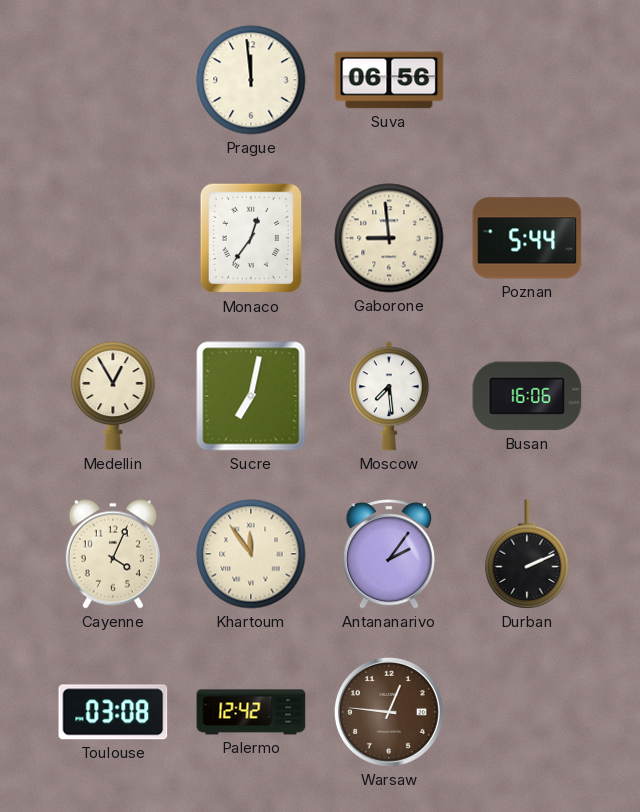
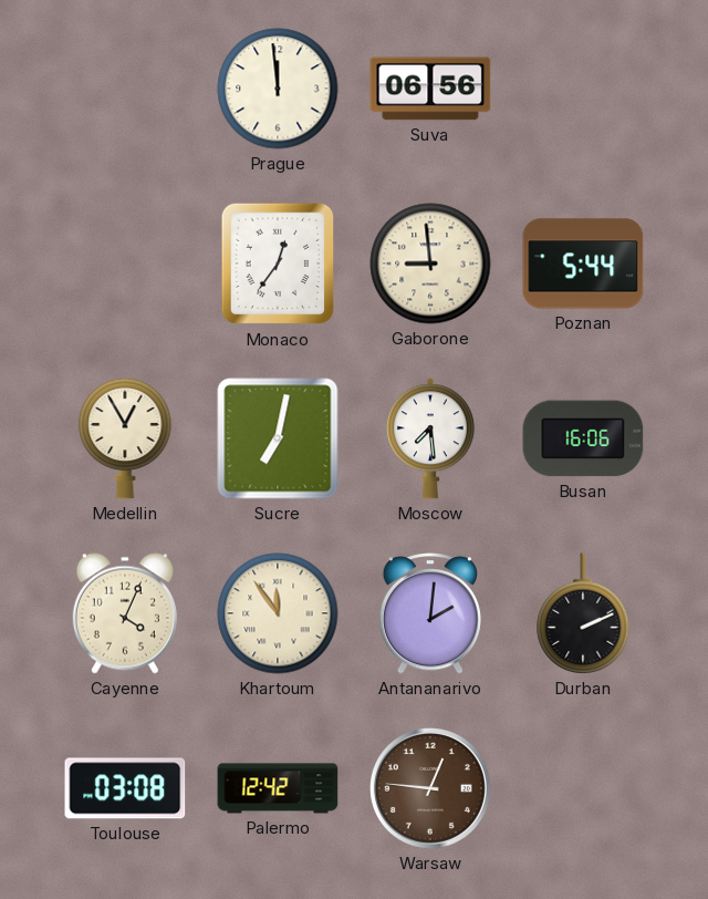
Antananarivo: 2:06 -> 2:01 (430, 613)
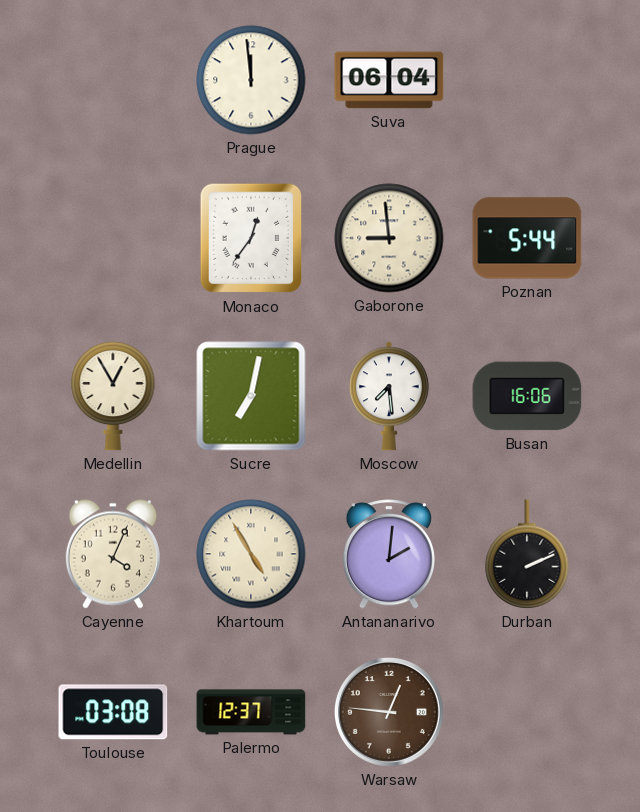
Suva: 06:56 -> 06:04 (389, 80)
Khartoum: 11:54 -> 4:55 (251, 554)
Palermo: 12:42 -> 12:37 (251, 712)
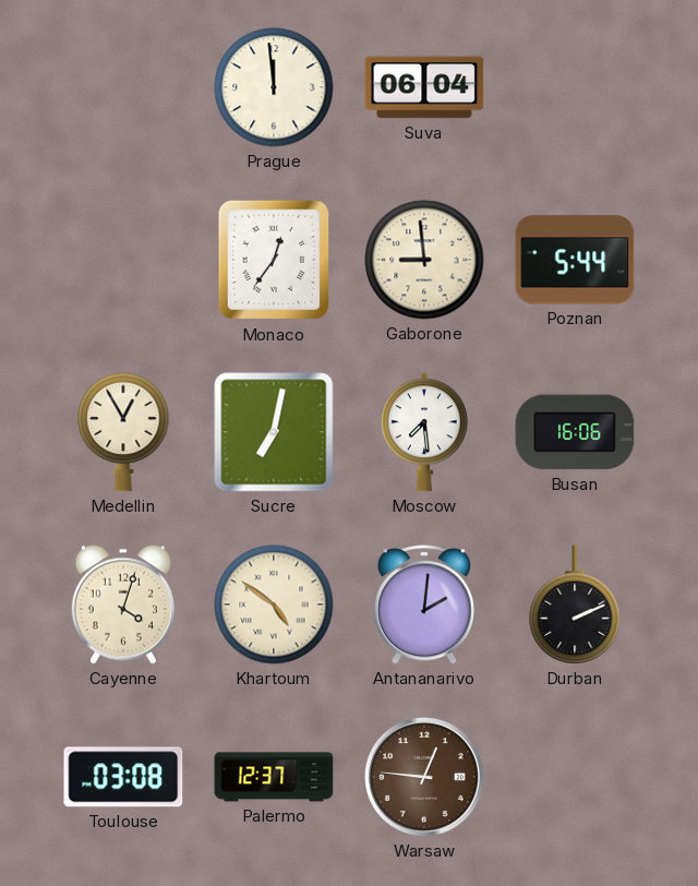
Cayenne: 4:04 -> 4:03 (123, 604)
Khartoum: 4:55 -> 4:51 (274, 604)
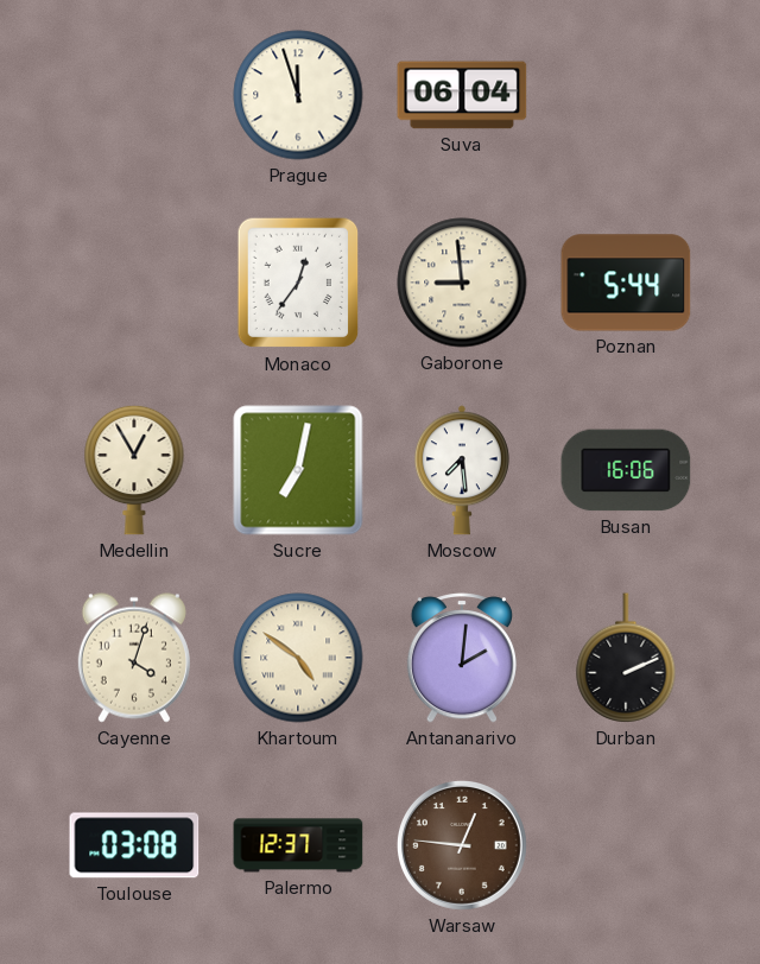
Prague: 11:59 -> 11:57 (298, 95)
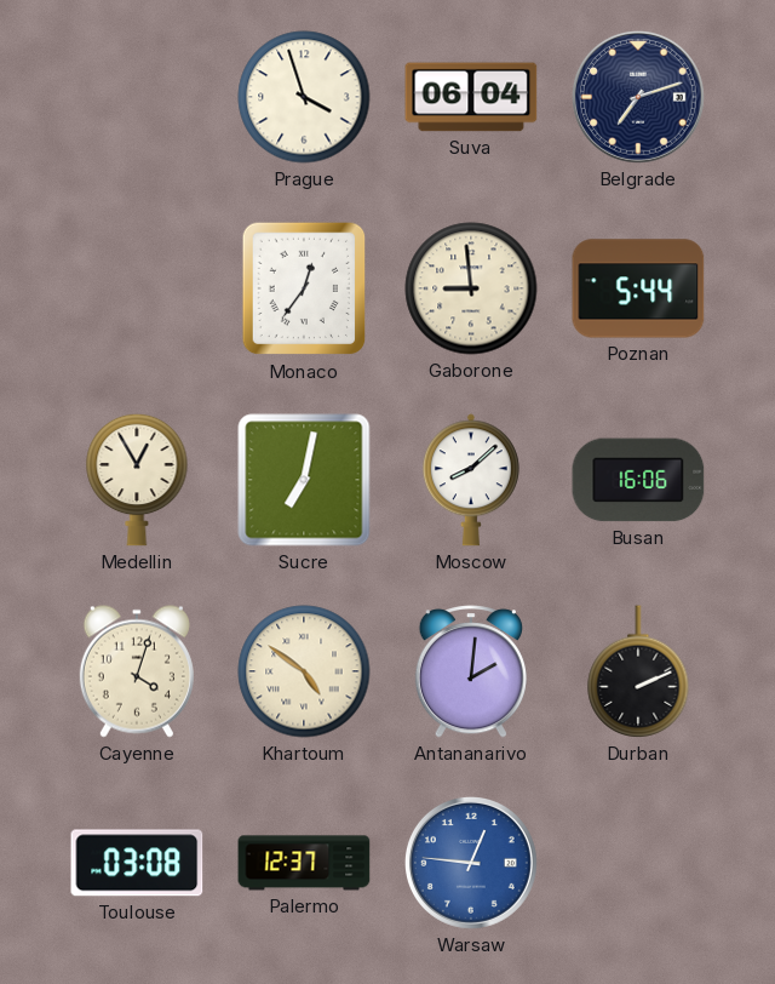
Prague: 11:57 -> 3:57 (304, 97)
Belgrade: none -> 7:12 (638, 97)
Moscow: 7:29 -> 8:08 (471, 480)
Warsaw dial: brown -> blue (471, 863)
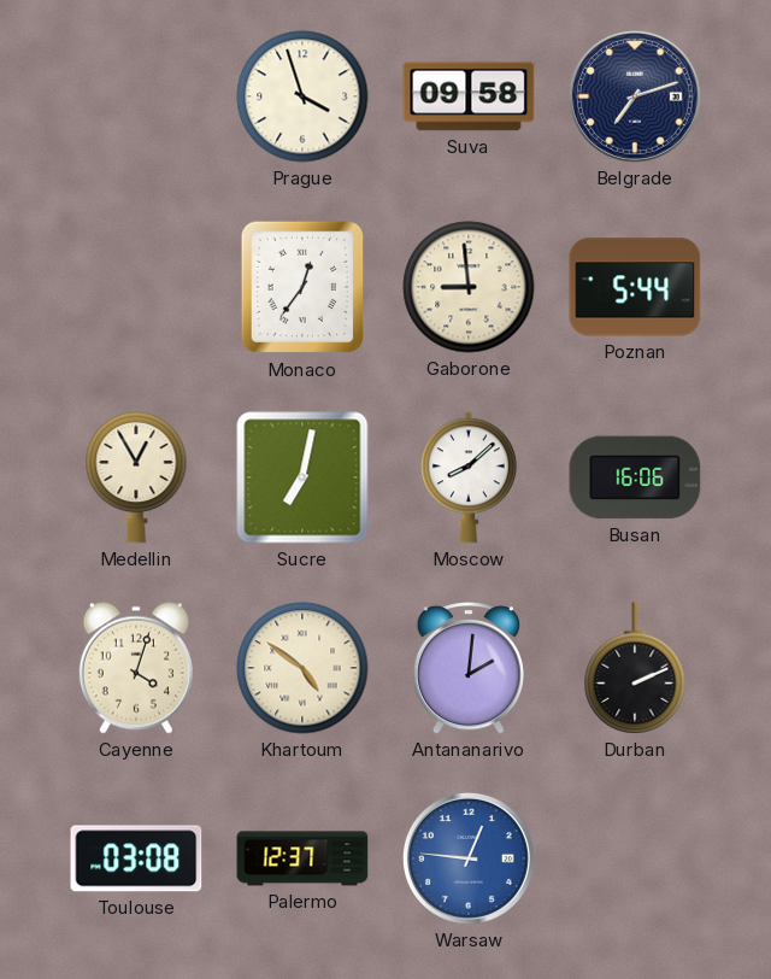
Suva: 06:04 -> 09:58 (469, 96)
